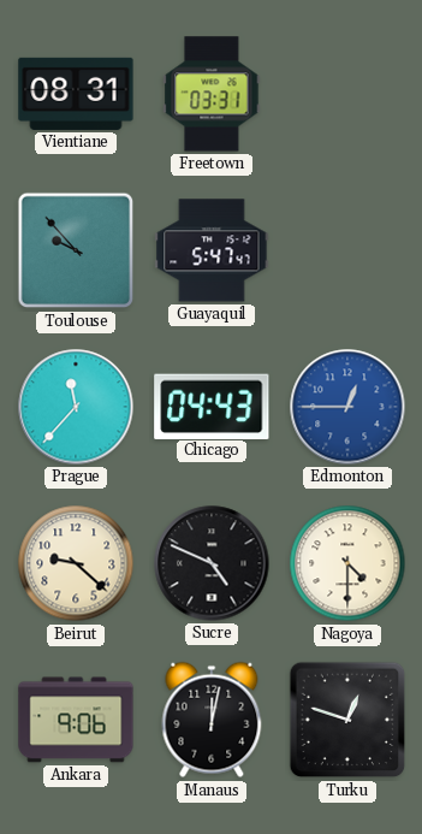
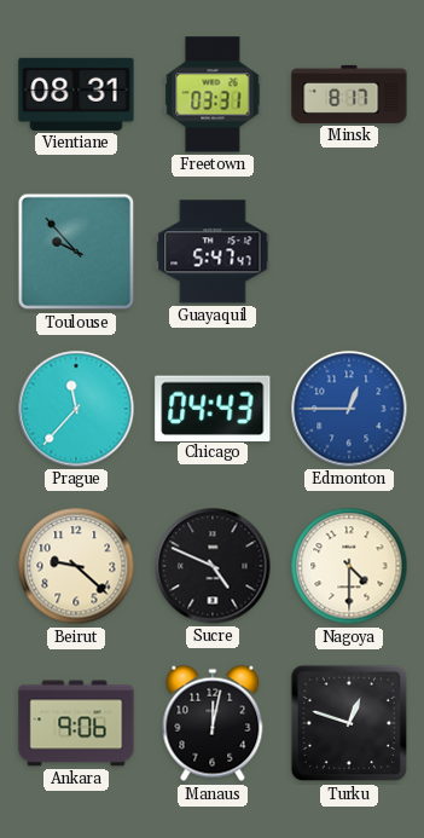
Minsk: none -> 8:17 (349, 94)
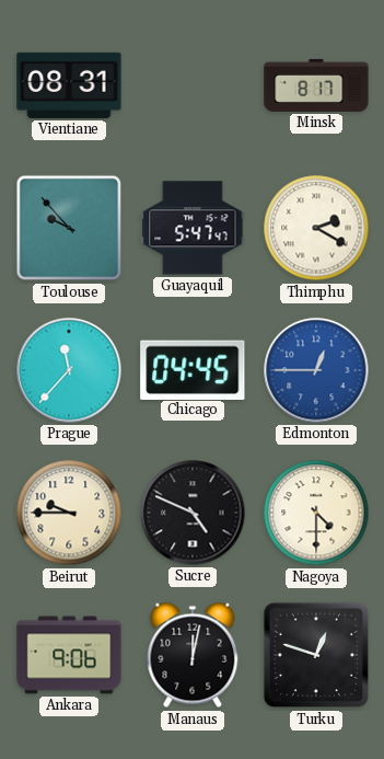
Freetown: 03:31 -> none (213, 94)
Thimphu: none -> 2:20 (316, 228)
Chicago: 04:43 -> 04:45 (193, 369)
Beirut: 9:22 -> 9:45 (69, 513)
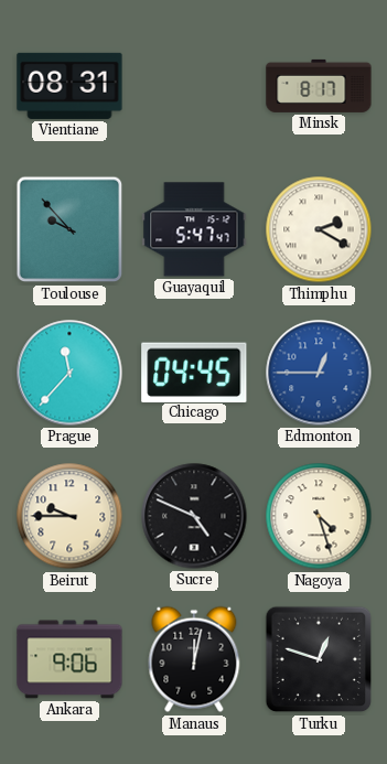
Nagoya: 4:30 -> 4:27 (319, 516)
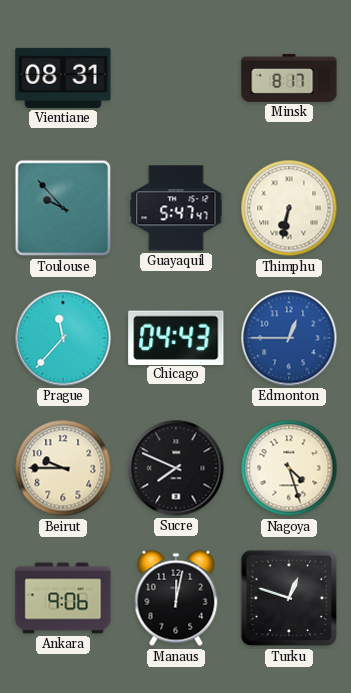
Thimphu: 2:20 -> 6:32 (289, 208)
Chicago: 04:45 -> 04:43 (176, 337)
Sucre: 4:49 -> 7:49 (176, 468)
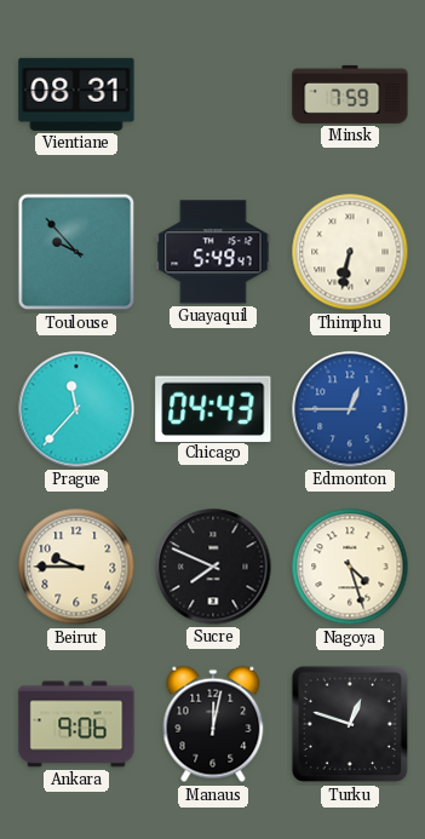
Minsk: 8:17 -> 7:59 (350, 94)
Guayaquil: 5:47 -> 5:49 (213, 252)
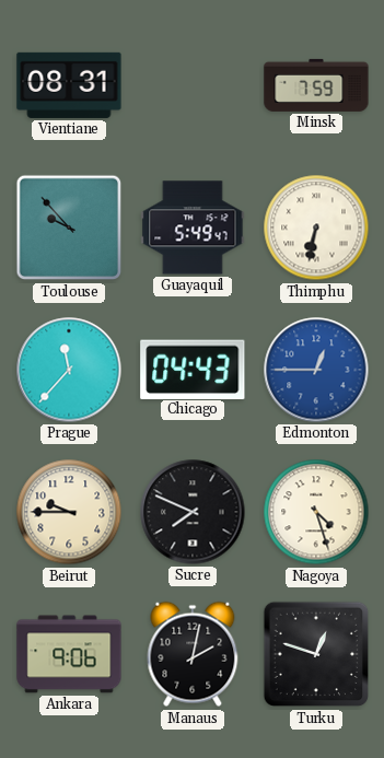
Manaus: 12:02 -> 2:02 (193, 654)
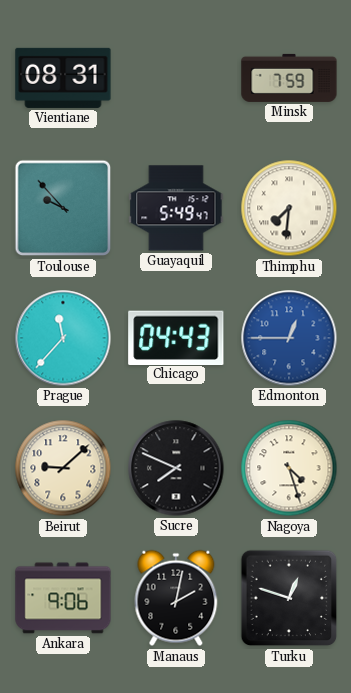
Thimphu: 6:32 -> 7:31 (289, 208)
Beirut: 9:45 -> 9:08 (63, 468)
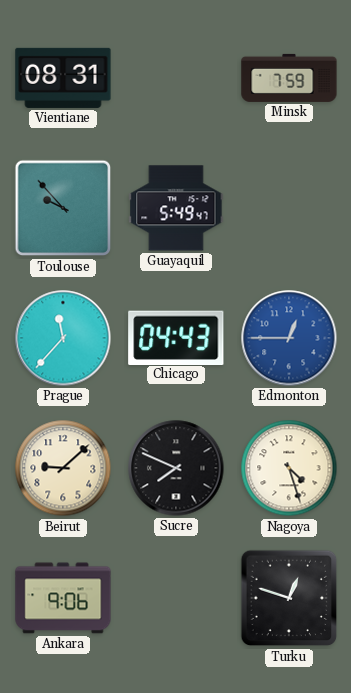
Thimphu: 7:31 -> none (289, 208)
Manaus: 2:02 -> none (176, 598)
